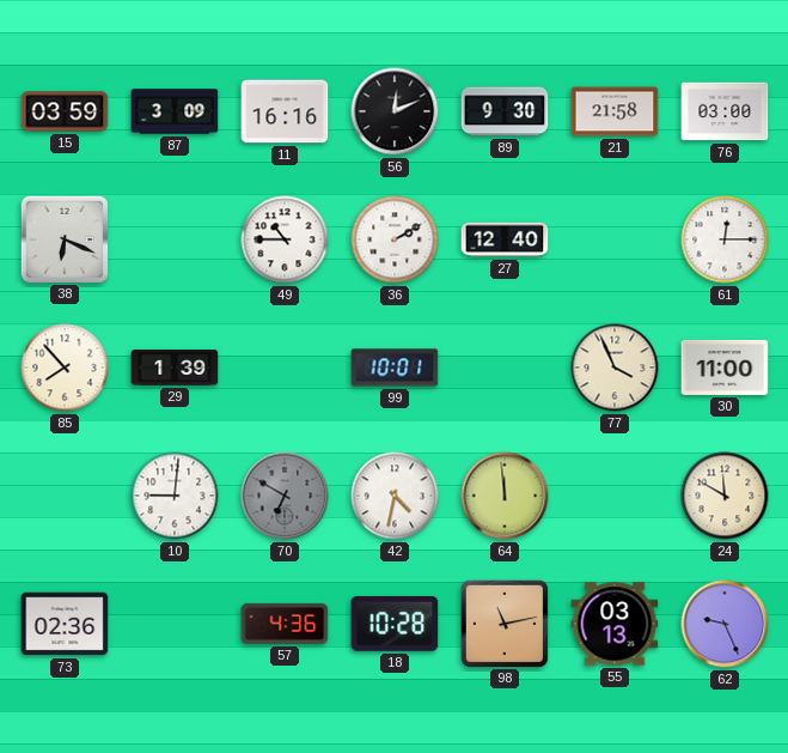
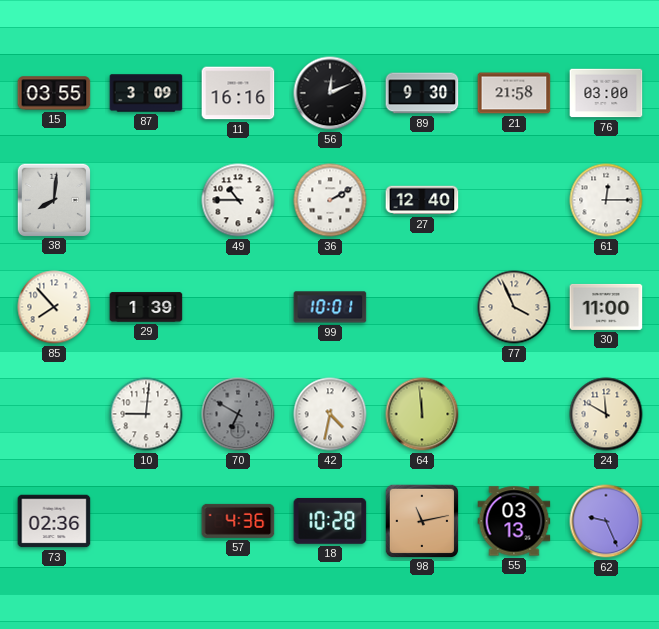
15: 03:59 -> 03:55 (54, 93)
38: 6:19 -> 8:01 (53, 199)
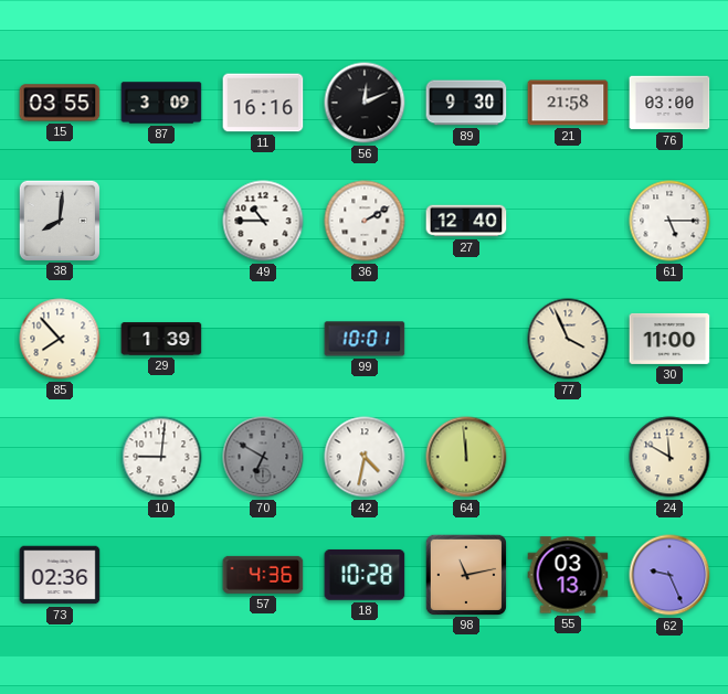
61: 12:15 -> 5:15 (669, 221)
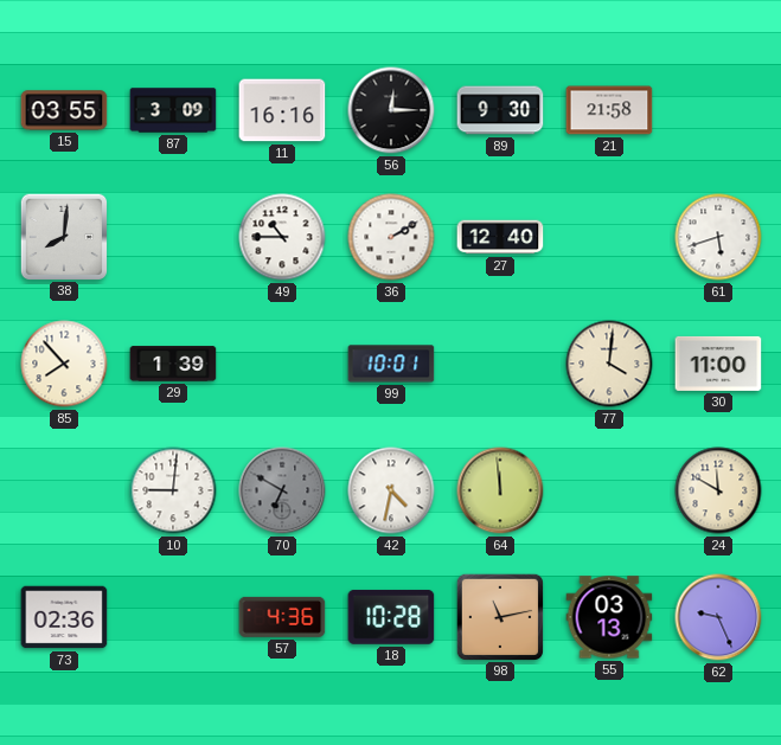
56: 12:11 -> 12:15 (391, 110)
76: 03:00 -> none (669, 103)
61: 5:15 -> 5:42 (718, 237)
77: 3:56 -> 4:01 (609, 364)
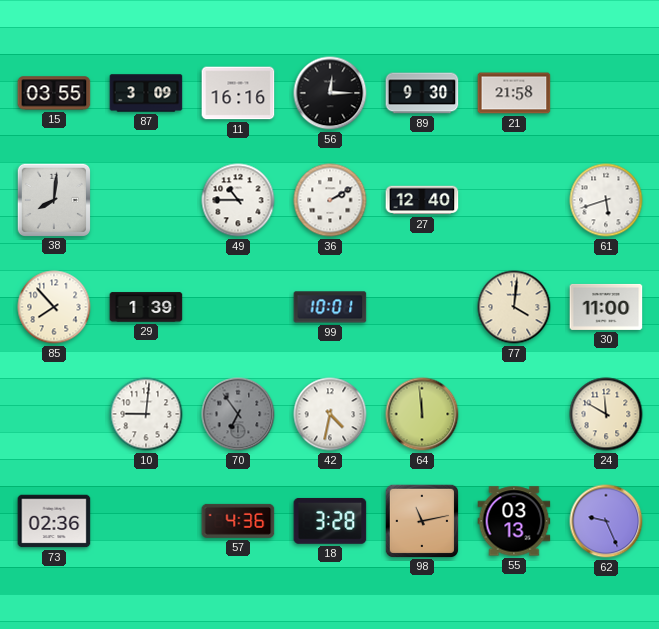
70: 6:50 -> 6:54 (238, 414)
18: 10:28 -> 3:28 (330, 521)
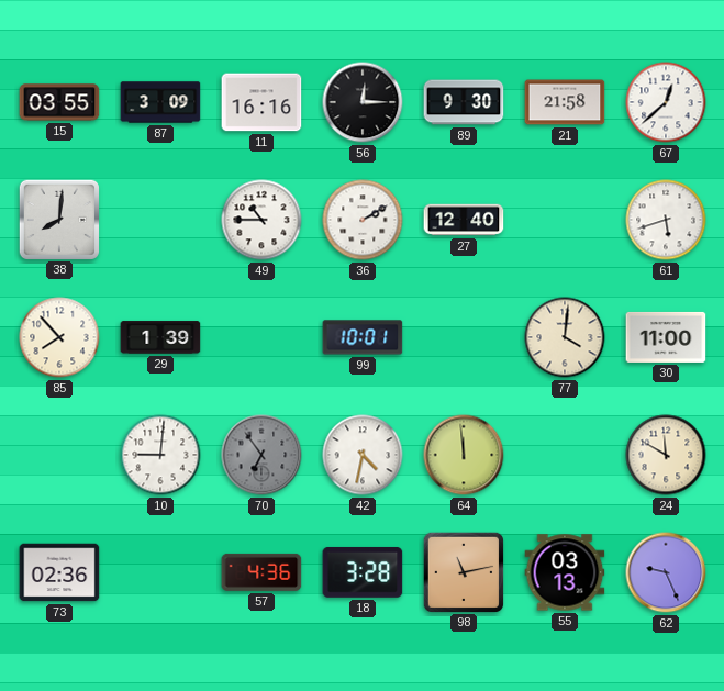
67: none -> 12:38 (666, 102)
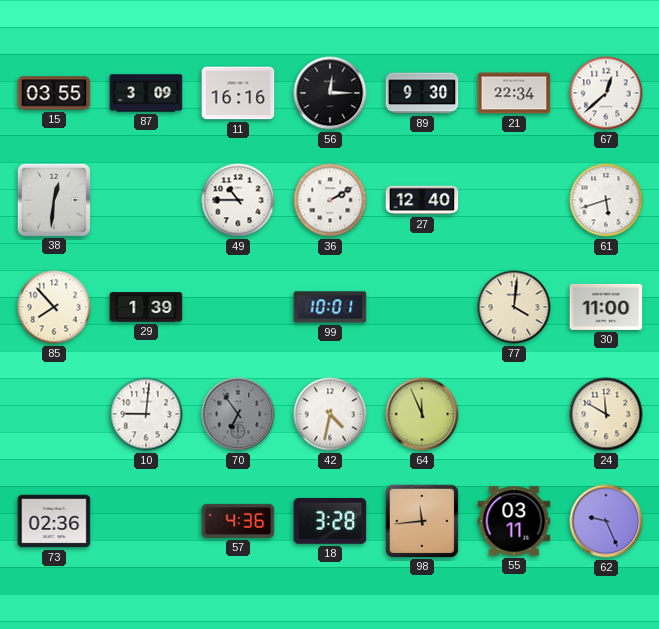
21: 21:58 -> 22:34 (514, 93)
38: 8:01 -> 12:31 (53, 199)
64: 11:59 -> 11:56 (422, 414)
98: 11:13 -> 11:44 (421, 520)
55: 03:13 -> 03:11 (514, 521)
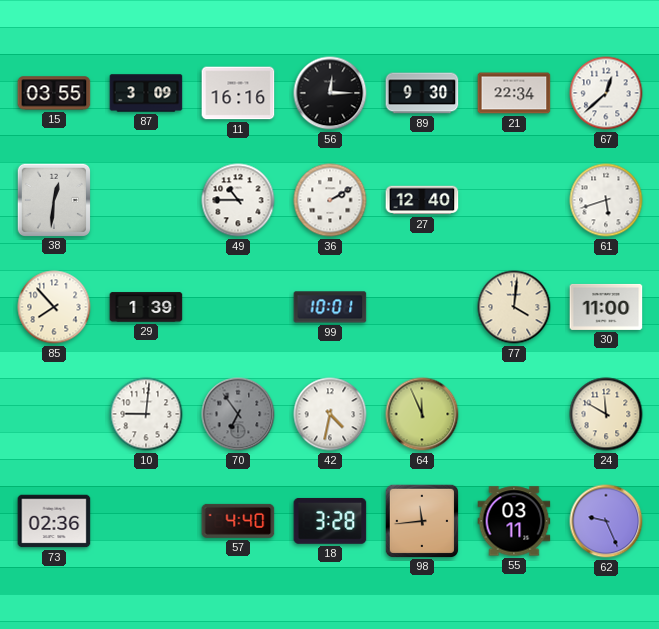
57: 4:36 -> 4:40 (238, 521)
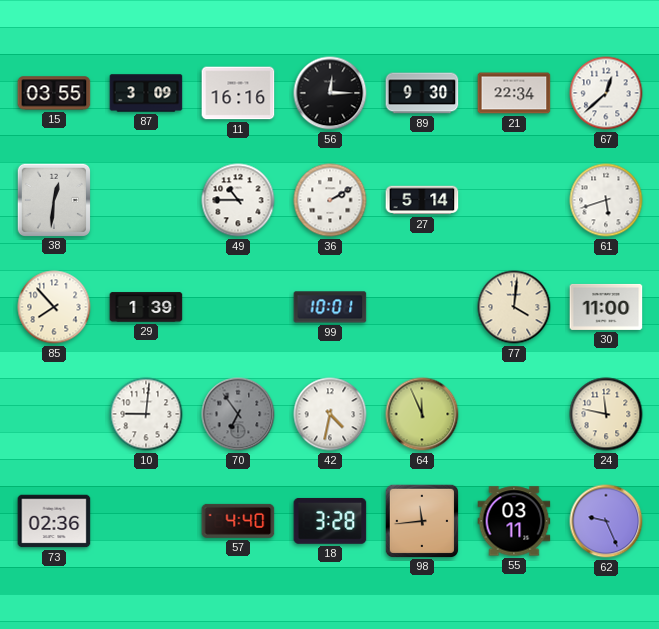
27: 12:40 -> 5:14 (422, 200)
24: 11:50 -> 11:47 (606, 414)
